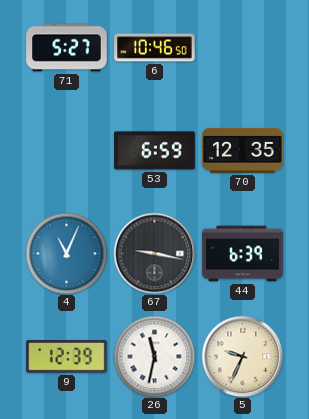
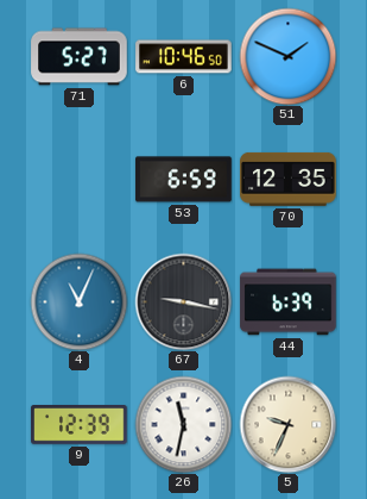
51: none -> 1:49 (287, 56)
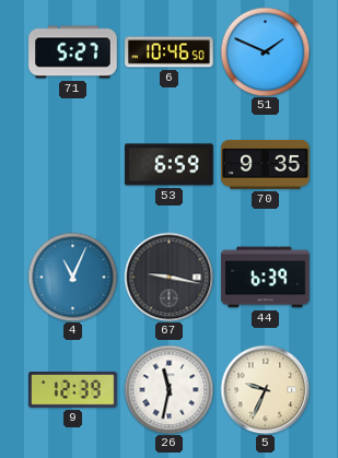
70: 12:35 -> 9:35 (266, 164)
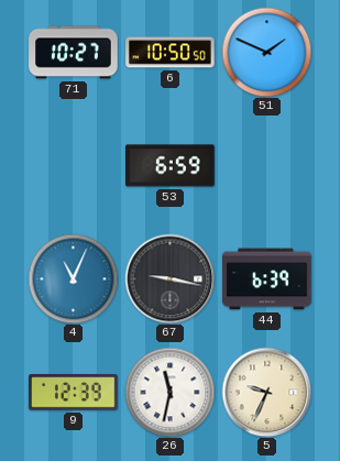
71: 5:27 -> 10:27 (74, 53)
6: 10:46 -> 10:50 (171, 53)
70: 9:35 -> none (266, 164)
